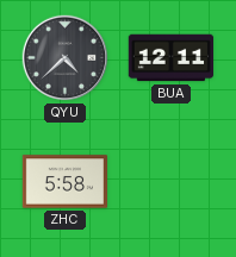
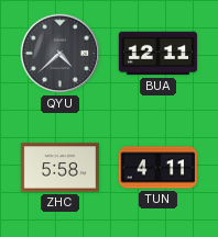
TUN: none -> 4:11 (157, 168)
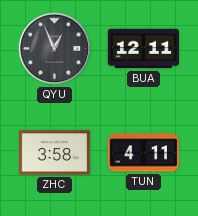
QYU: 4:38 -> 12:56 (55, 49)
ZHC: 5:58 -> 3:58 (54, 153)
